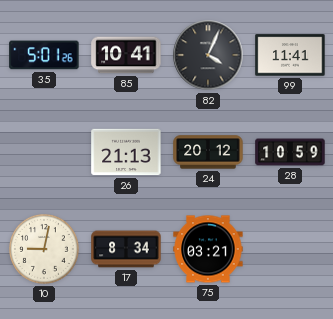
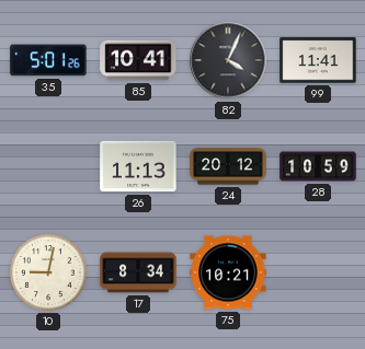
26: 21:13 -> 11:13 (138, 166)
75: 03:21 -> 10:21 (228, 272)
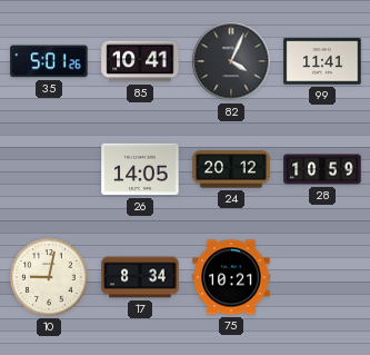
26: 11:13 -> 14:05 (140, 169)
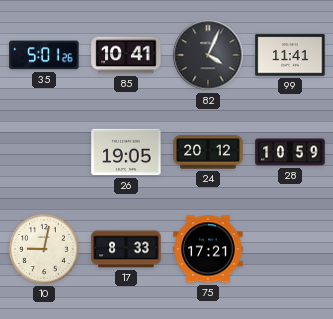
26: 14:05 -> 19:05 (126, 152)
17: 8:34 -> 8:33 (126, 249)
75: 10:21 -> 17:21 (208, 249)
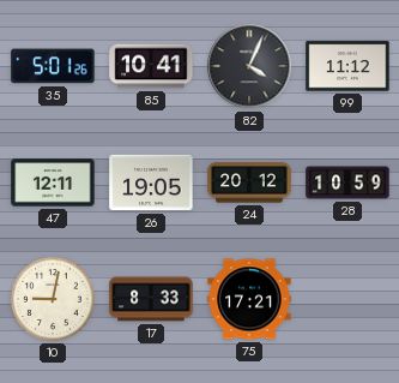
99: 11:41 -> 11:12 (347, 66)
47: none -> 12:11 (53, 182)
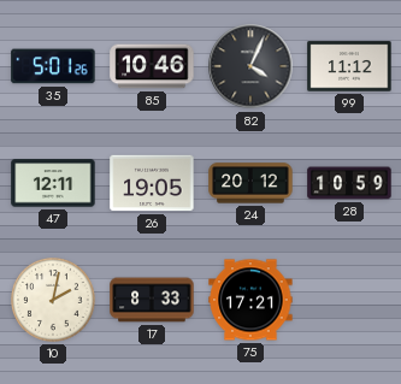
85: 10:41 -> 10:46 (152, 66)
10: 9:02 -> 2:02 (54, 301)
